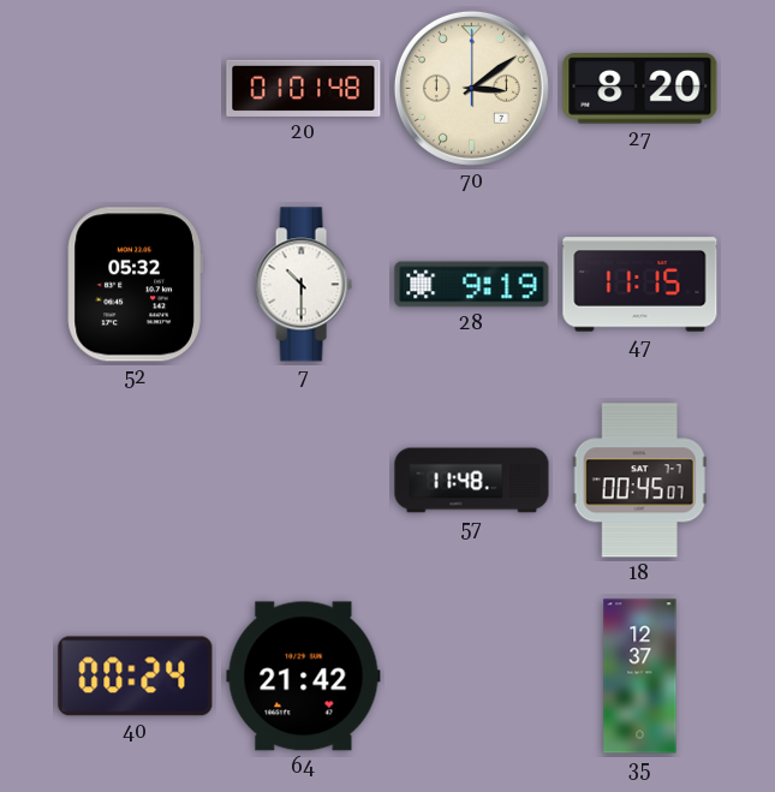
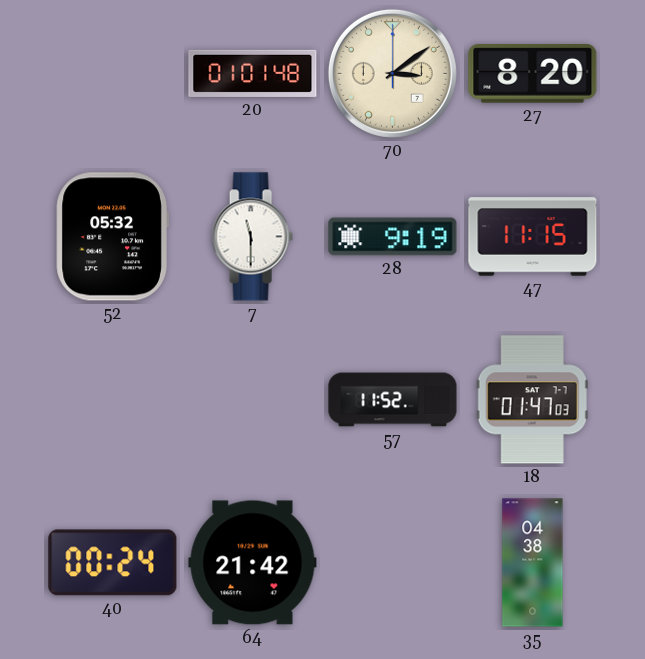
7: 10:30 -> 11:30 (252, 237)
57: 11:48 -> 11:52 (393, 400)
18: 00:45 -> 01:47 (532, 400)
35: 12:37 -> 04:38 (533, 563)
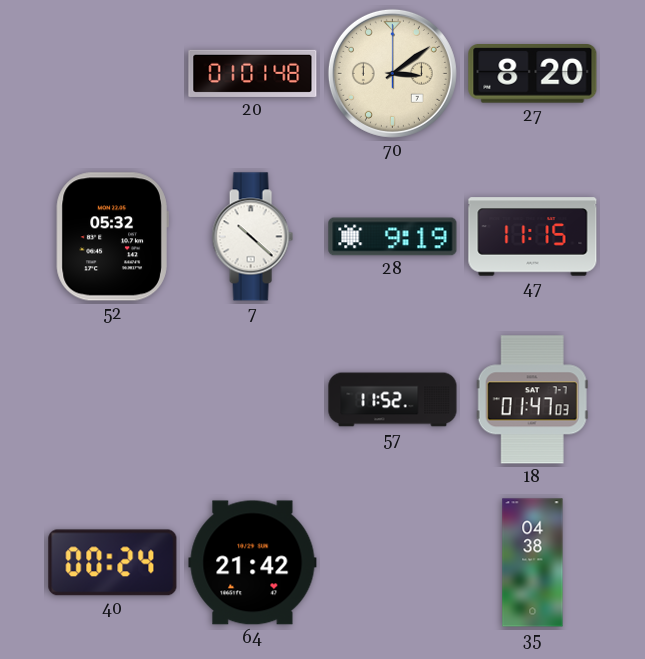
7: 11:30 -> 10:22 (252, 237)
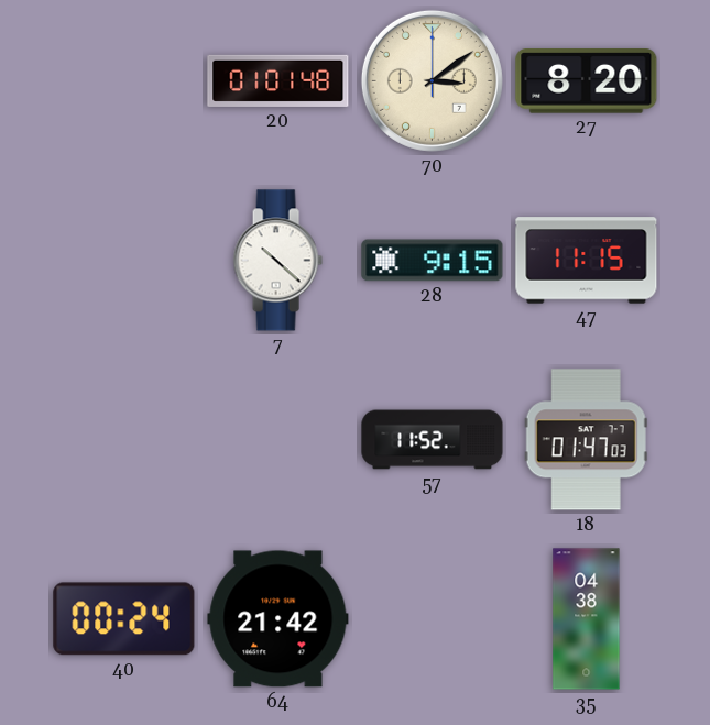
52: 05:32 -> none (112, 237)
28: 9:19 -> 9:15 (433, 261)
